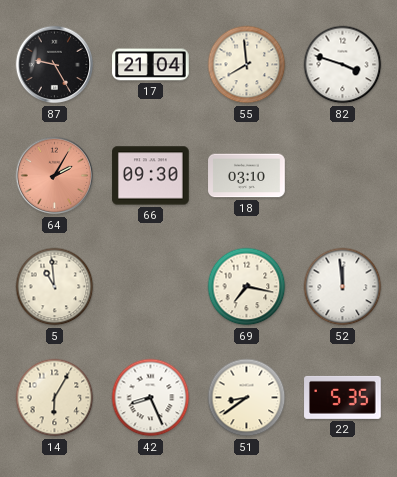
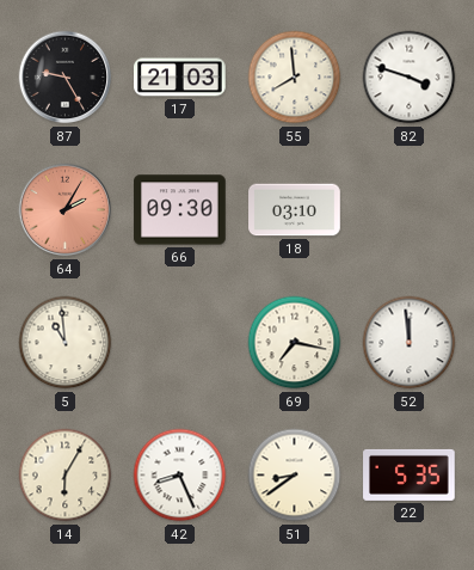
17: 21:04 -> 21:03 (180, 78)
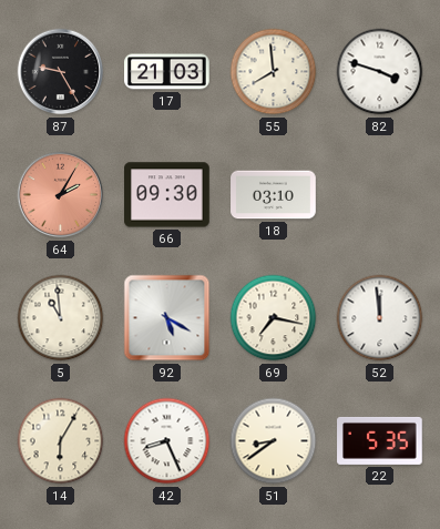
92: none -> 5:20 (167, 318)
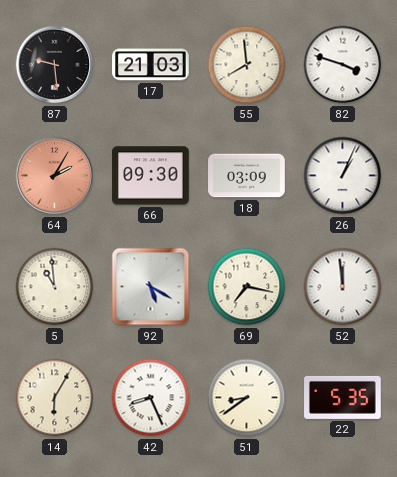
87: 9:25 -> 9:29 (55, 65)
18: 03:10 -> 03:09 (247, 176)
26: none -> 1:04 (343, 176)
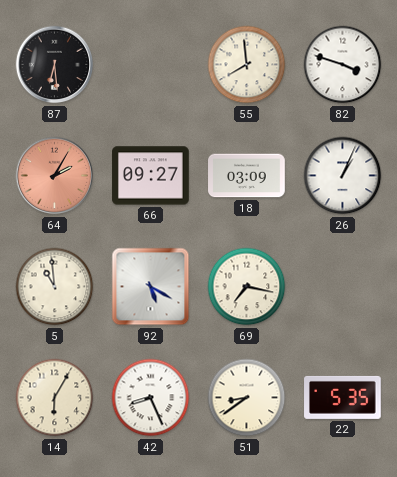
87: 9:29 -> 6:29 (55, 65)
17: 21:03 -> none (151, 65)
66: 09:30 -> 09:27 (151, 176)
52: 11:59 -> none (343, 287)
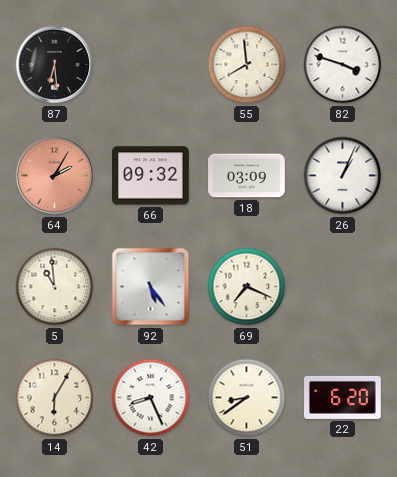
66: 09:27 -> 09:32 (151, 176)
92: 5:20 -> 5:24 (151, 287)
69: 7:17 -> 7:19 (247, 287)
22: 5:35 -> 6:20 (343, 397)
